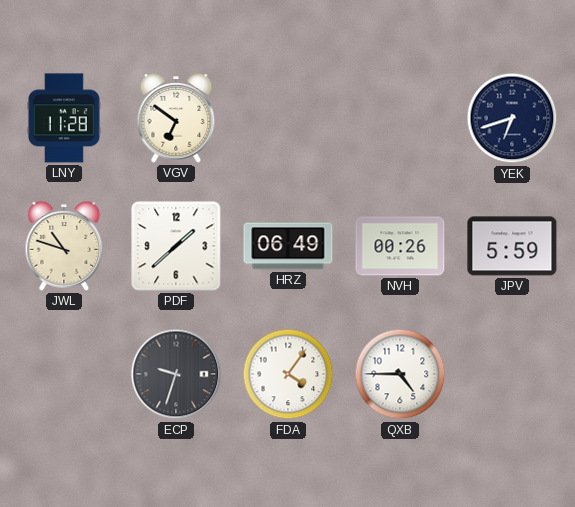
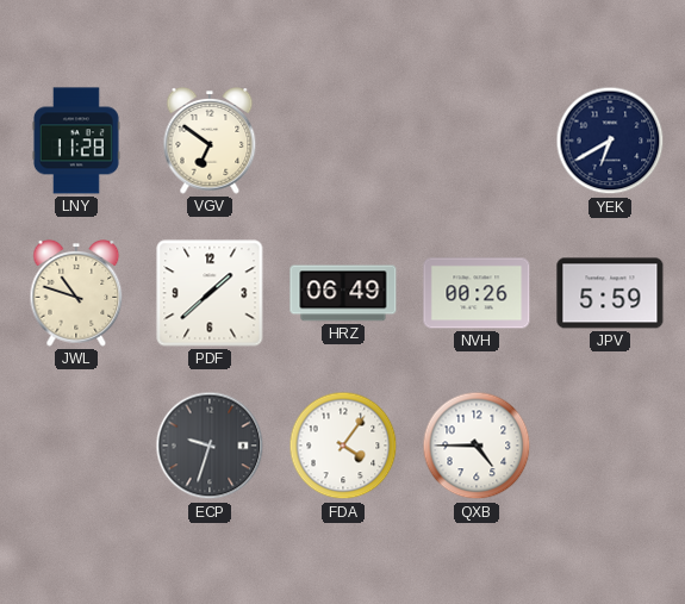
YEK: 6:42 -> 6:40 (610, 141)
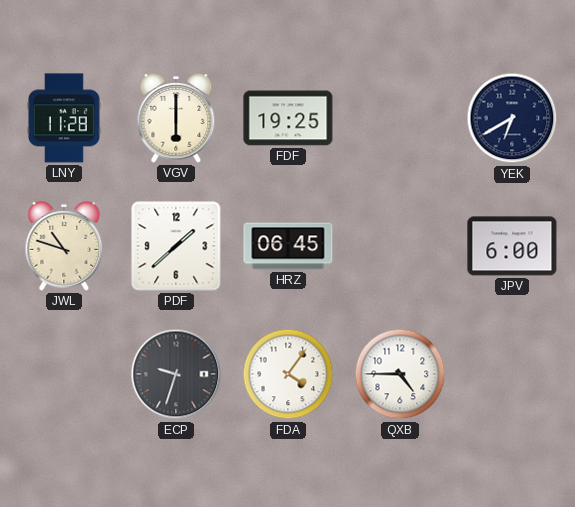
VGV: 6:51 -> 6:00 (176, 119)
FDF: none -> 19:25 (288, 118)
HRZ: 06:49 -> 06:45 (288, 246)
NVH: 00:26 -> none (477, 293)
JPV: 5:59 -> 6:00 (512, 246)
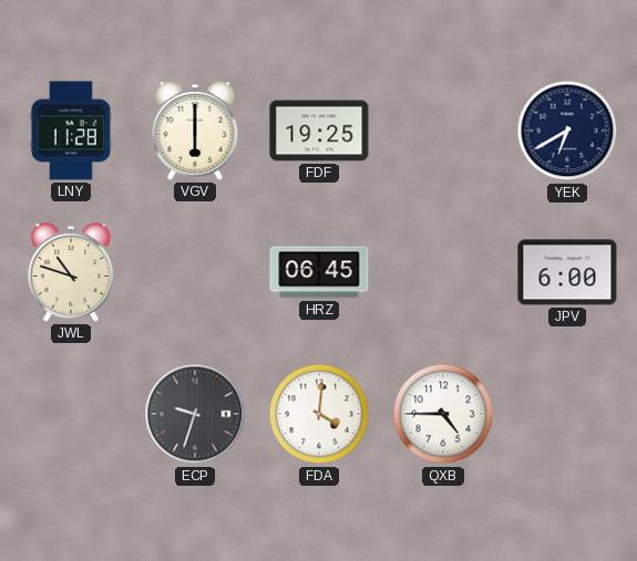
PDF: 1:38 -> none (176, 246)
FDA: 4:06 -> 4:01 (319, 414)
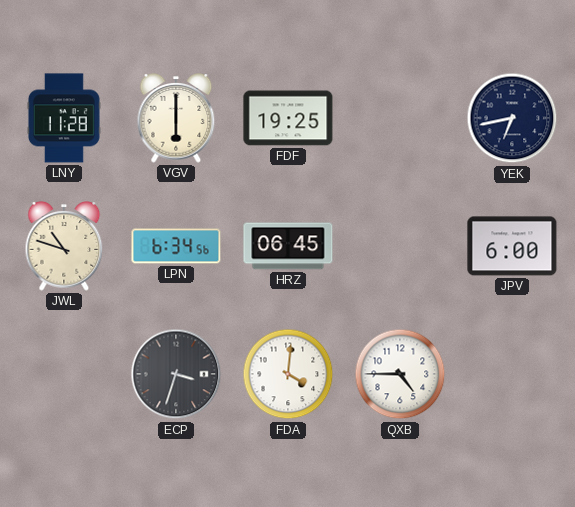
YEK: 6:40 -> 6:43 (512, 118)
LPN: none -> 6:34 (176, 246)
ECP: 9:33 -> 3:33 (176, 374)
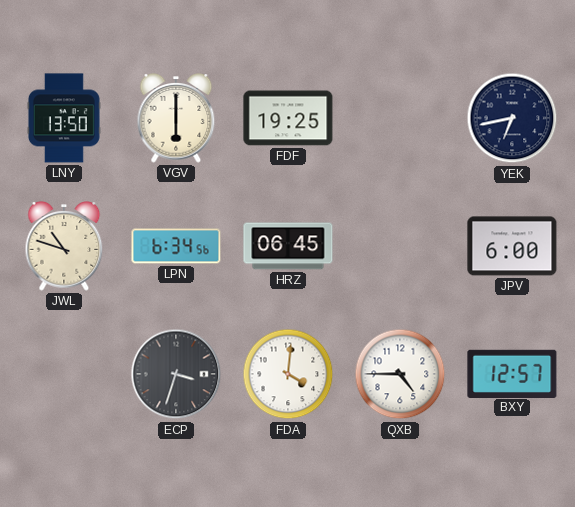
LNY: 11:28 -> 13:50 (64, 118)
BXY: none -> 12:57 (512, 373)
